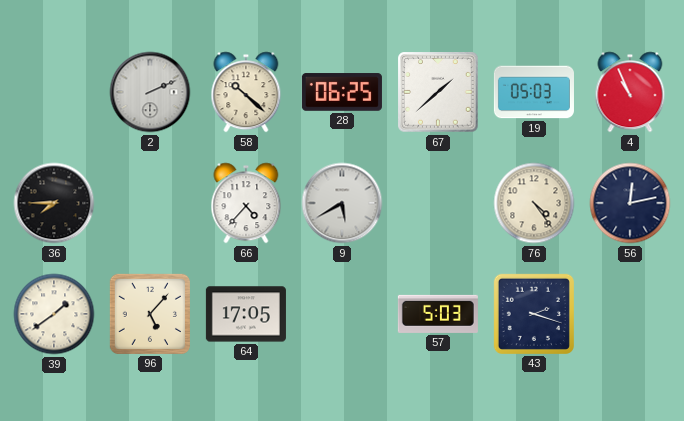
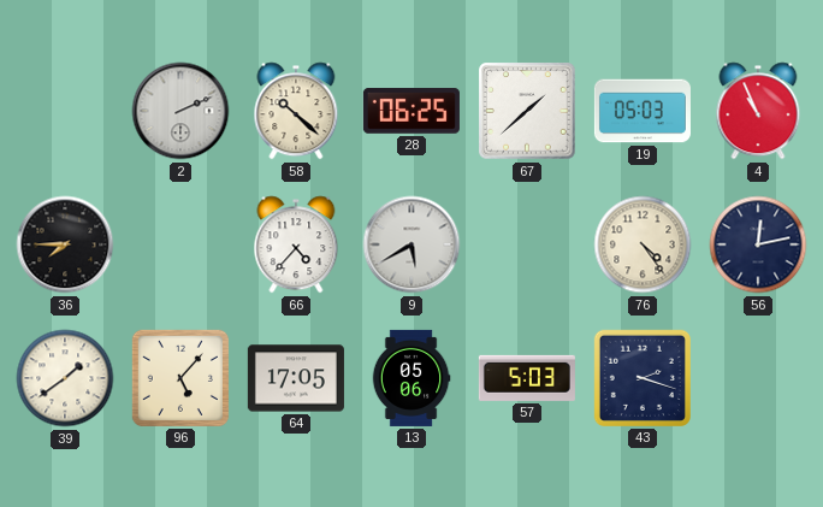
13: none -> 05:06 (411, 378)
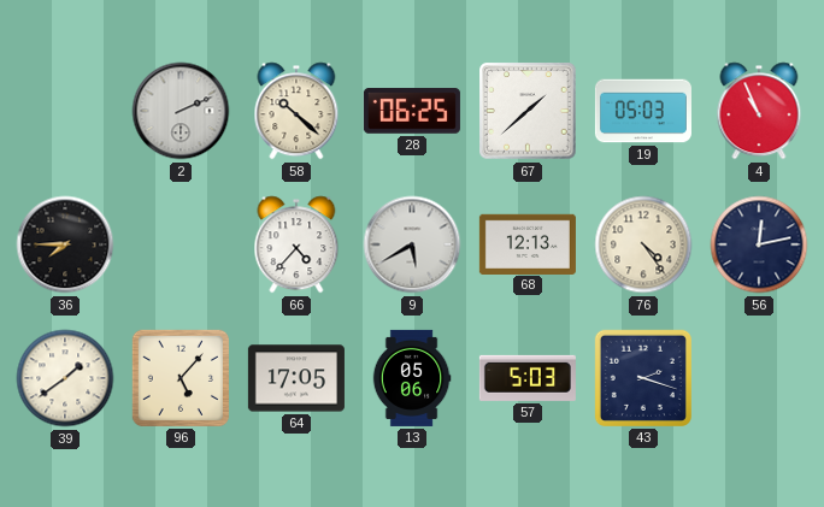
68: none -> 12:13 (528, 243)
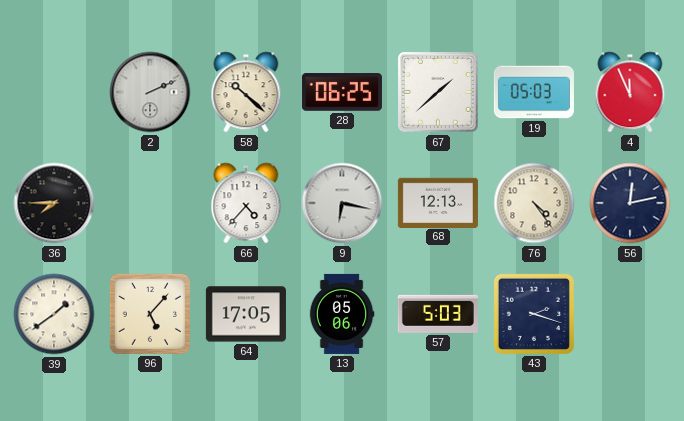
4: 10:56 -> 11:56 (630, 92)
9: 5:40 -> 6:17 (342, 203)
